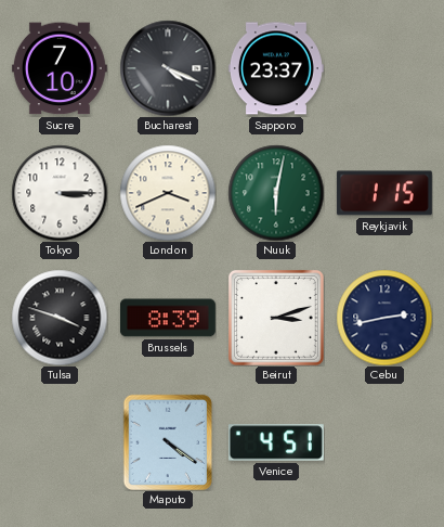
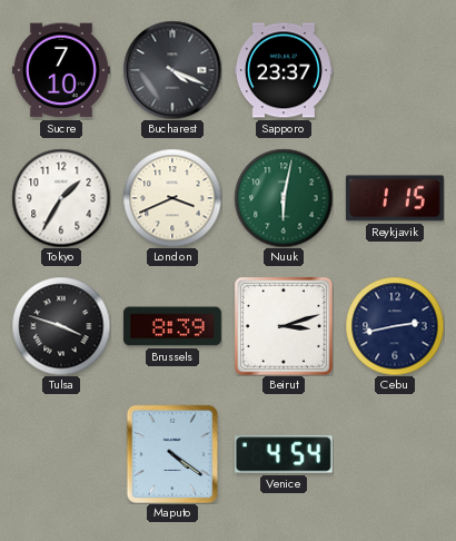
Tokyo: 3:15 -> 1:35 (61, 198)
Venice: 4:51 -> 4:54 (284, 454)
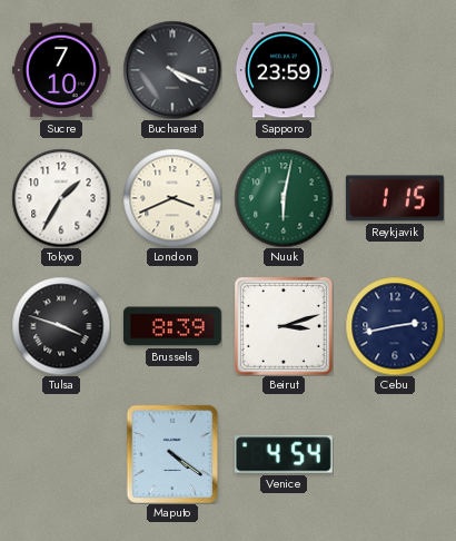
Sapporo: 23:37 -> 23:59 (284, 70)
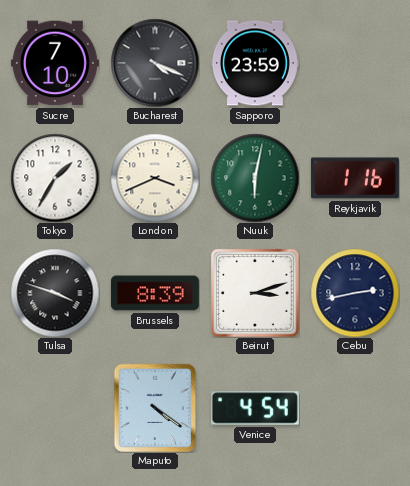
Reykjavik: 1:15 -> 1:16 (355, 178)
